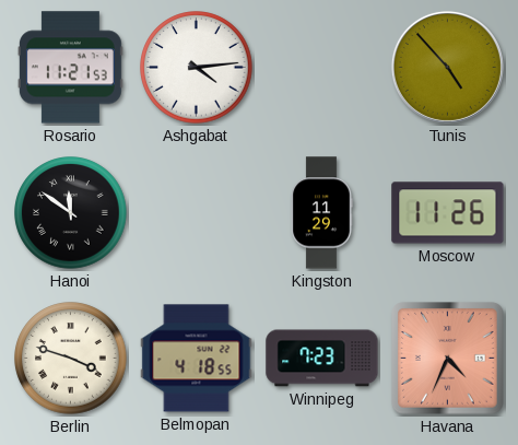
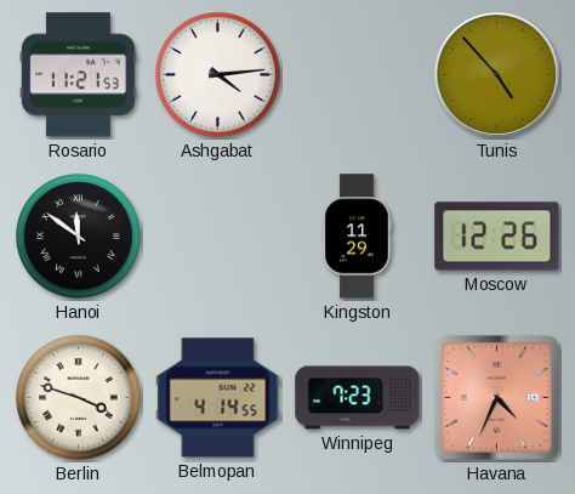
Moscow: 11:26 -> 12:26 (497, 237)
Belmopan: 4:18 -> 4:14 (218, 398)
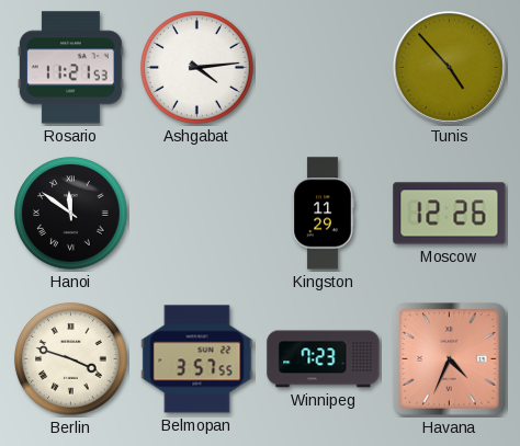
Belmopan: 4:14 -> 3:57 (197, 359)
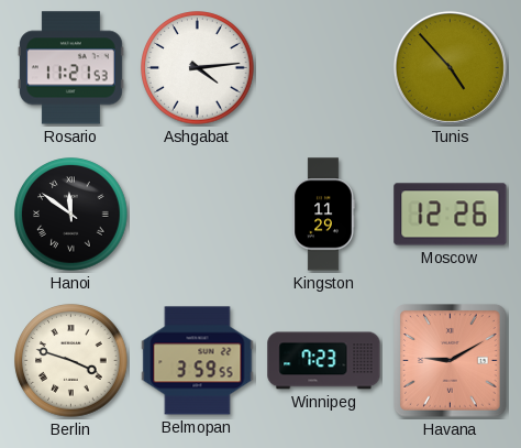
Belmopan: 3:57 -> 3:59 (198, 361)
Havana: 4:34 -> 9:10 (451, 361)
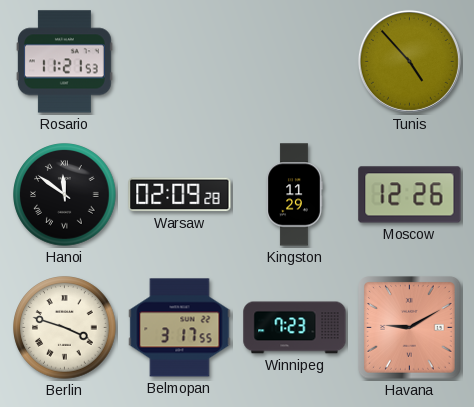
Ashgabat: 4:14 -> none (198, 68)
Warsaw: none -> 02:09 (180, 195)
Belmopan: 3:59 -> 3:17 (180, 328)
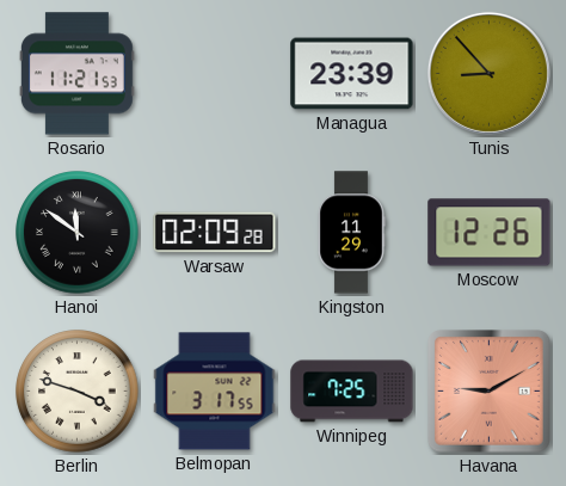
Managua: none -> 23:39 (352, 74)
Tunis: 4:53 -> 8:53 (488, 73)
Winnipeg: 7:23 -> 7:25 (352, 392)
